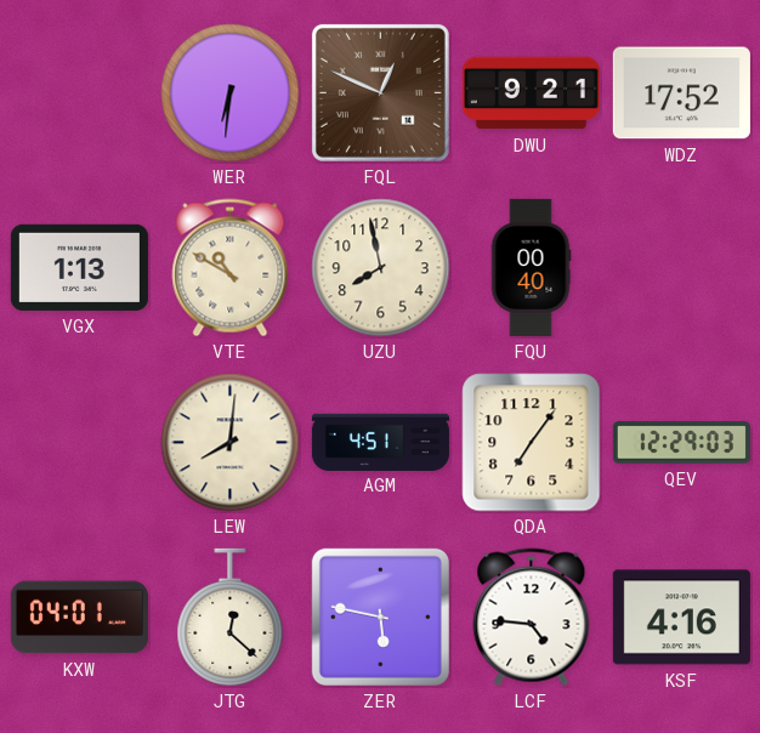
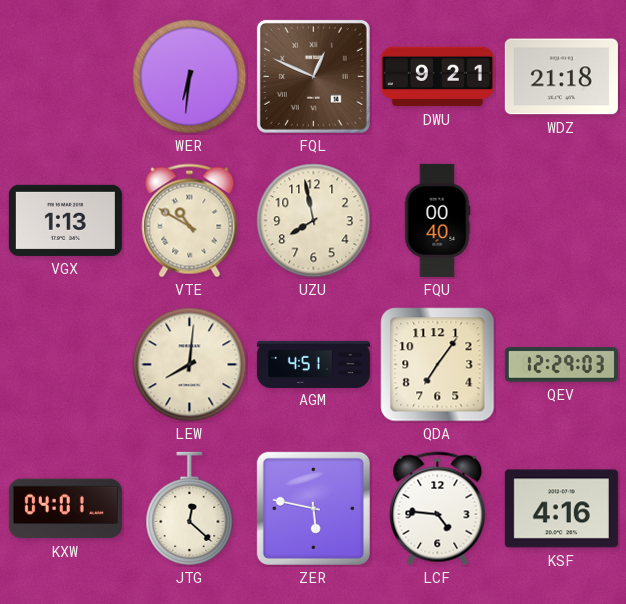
WDZ: 17:52 -> 21:18 (561, 77)
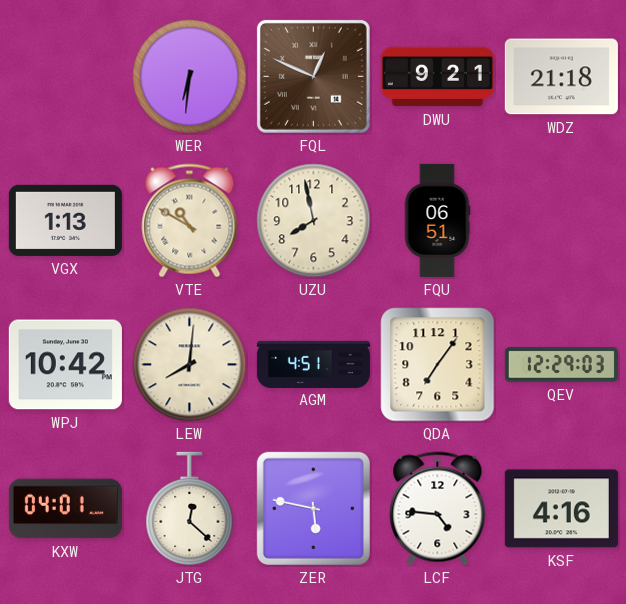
FQU: 00:40 -> 06:51 (437, 220)
WPJ: none -> 10:42 (65, 365)
